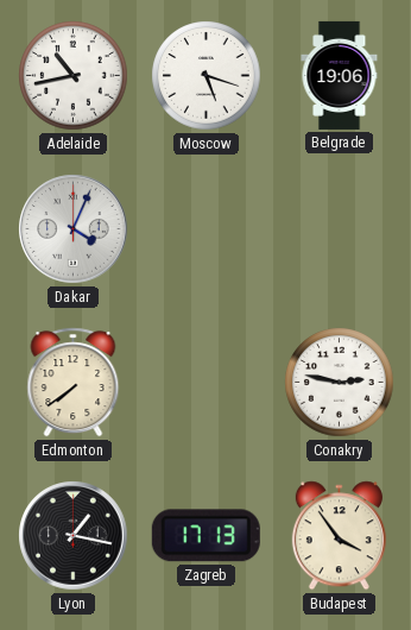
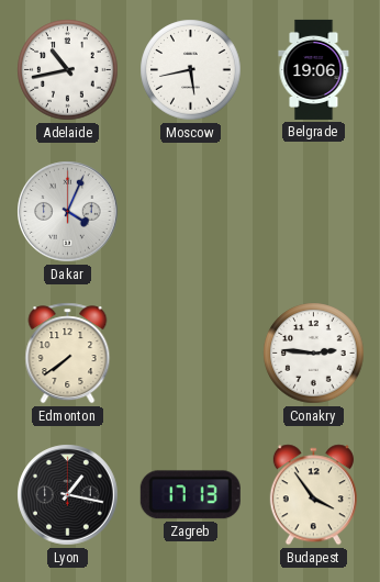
Moscow: 5:18 -> 5:43 (191, 70)
Conakry: 2:47 -> 2:46 (314, 354)
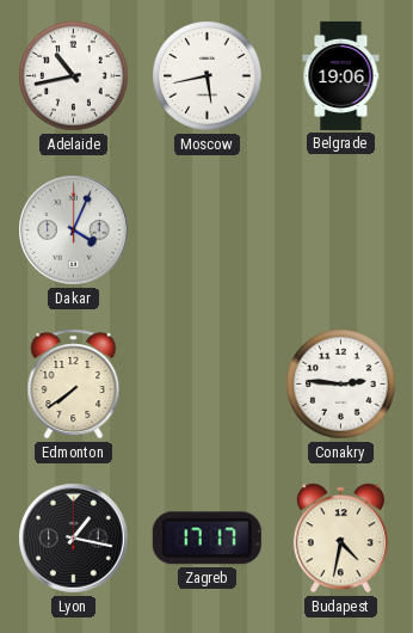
Zagreb: 17:13 -> 17:17 (207, 539)
Budapest: 3:54 -> 4:32 (340, 539)
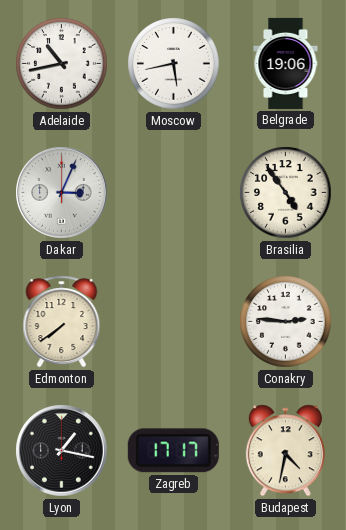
Dakar: 4:04 -> 3:04 (62, 193)
Brasilia: none -> 4:54 (286, 193)
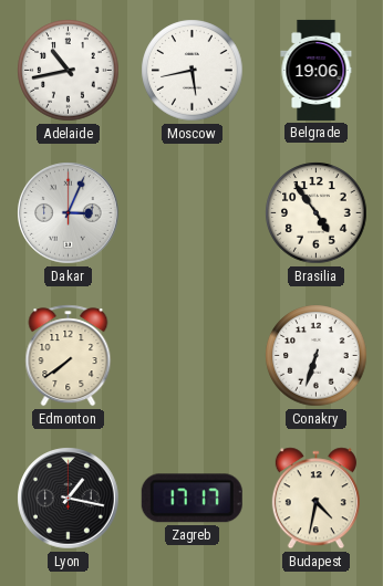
Conakry: 2:46 -> 6:33 (317, 356)
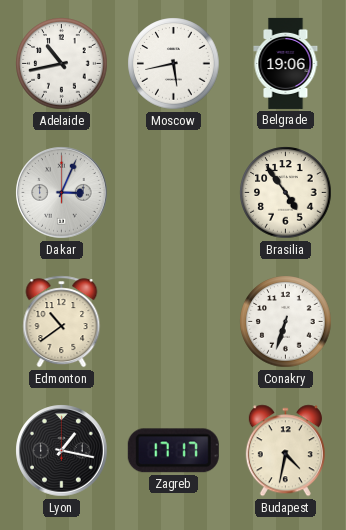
Edmonton: 7:39 -> 10:39 (62, 322)
